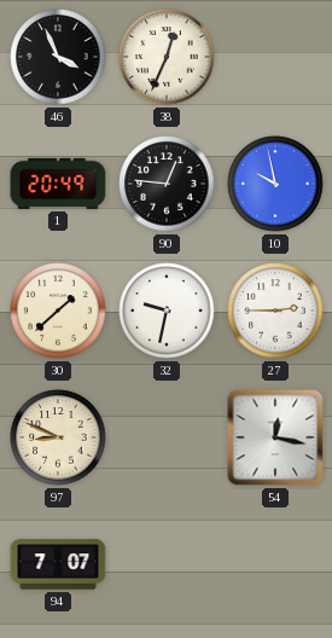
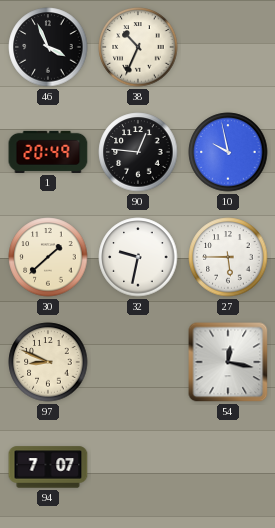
38: 12:34 -> 10:34 (138, 47)
27: 2:45 -> 5:45 (228, 257)
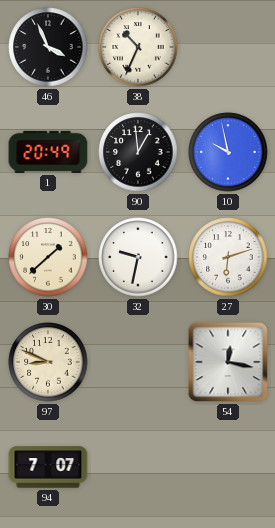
90: 12:46 -> 12:59 (138, 152)
27: 5:45 -> 6:12 (228, 257)
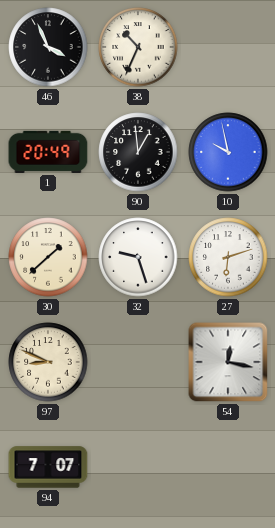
32: 9:32 -> 9:27 (138, 257)
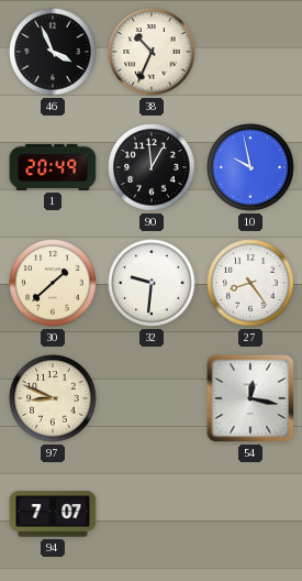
32: 9:27 -> 9:31 (152, 283)
27: 6:12 -> 8:24 (250, 283)
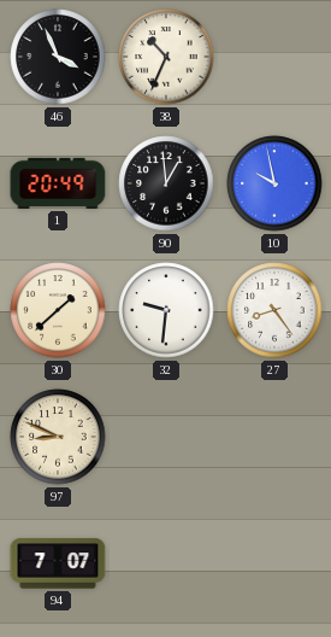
54: 12:17 -> none (250, 398)
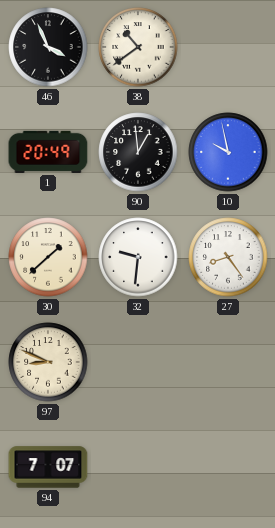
38: 10:34 -> 10:39 (138, 47)
